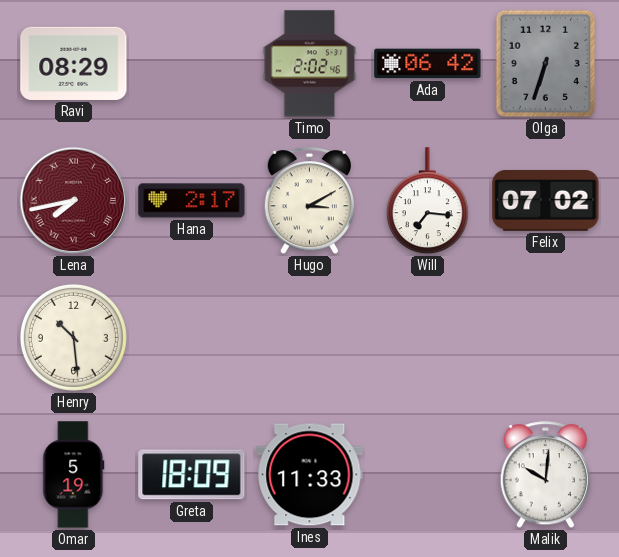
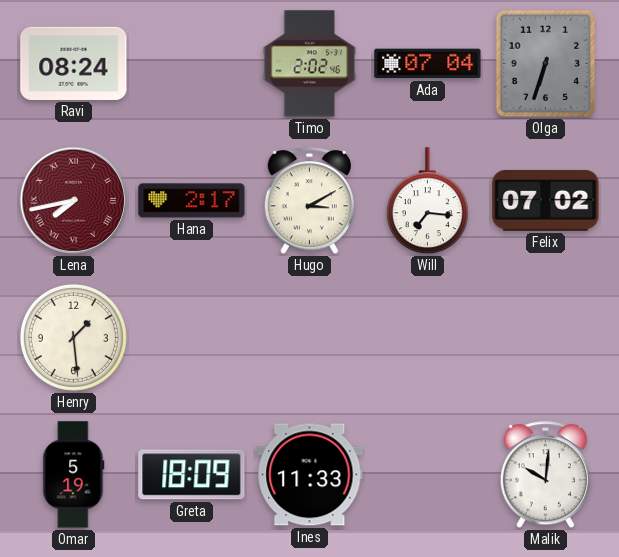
Ravi: 08:29 -> 08:24 (74, 63)
Ada: 06:42 -> 07:04 (428, 64)
Henry: 10:29 -> 1:29 (73, 337)
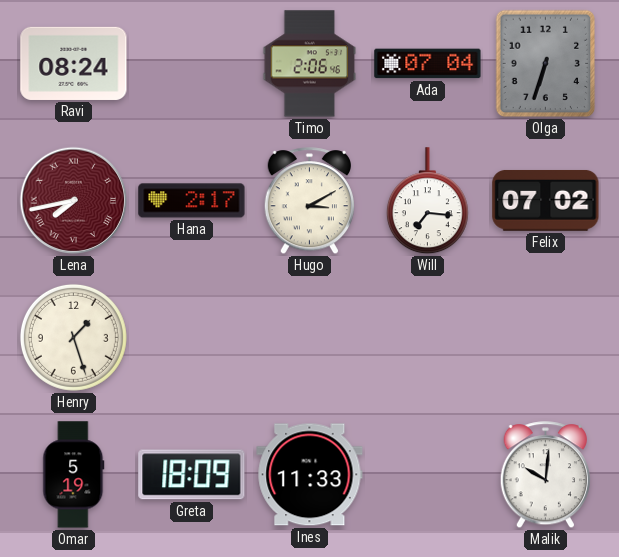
Timo: 2:02 -> 2:06 (310, 64)
Henry: 1:29 -> 1:27 (73, 337)
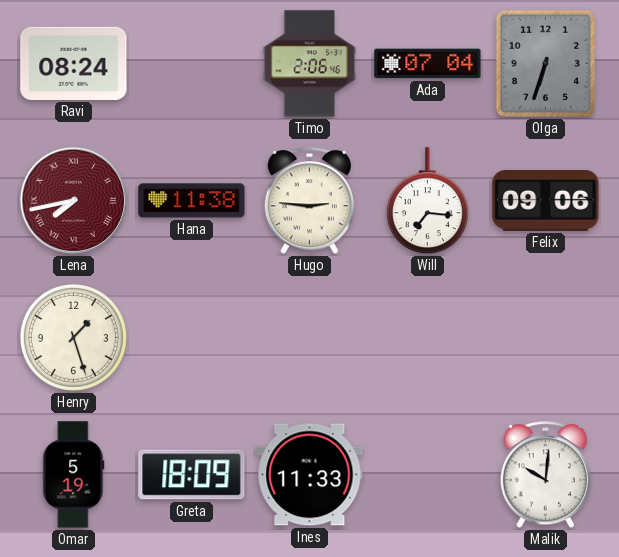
Hana: 2:17 -> 11:38 (192, 201)
Hugo: 3:10 -> 2:46 (309, 201)
Felix: 07:02 -> 09:06 (546, 200)
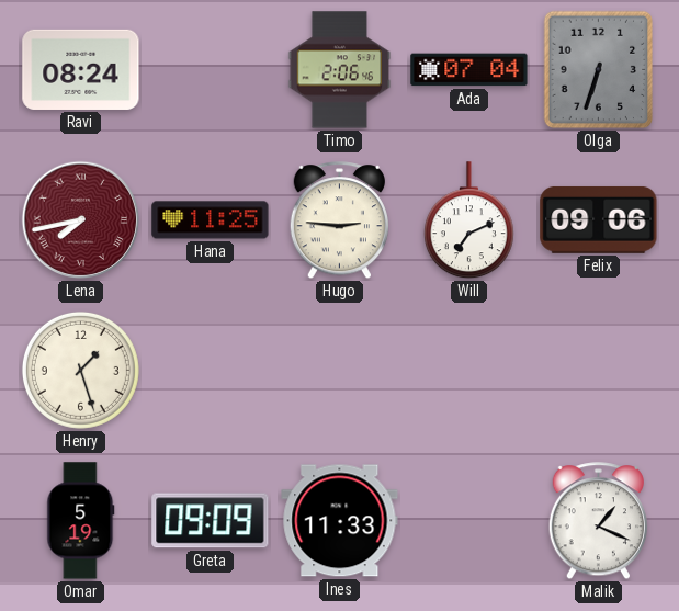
Hana: 11:38 -> 11:25 (211, 220)
Will: 7:16 -> 7:11 (468, 220)
Greta: 18:09 -> 09:09 (211, 521)
Malik: 10:01 -> 1:19 (598, 521)
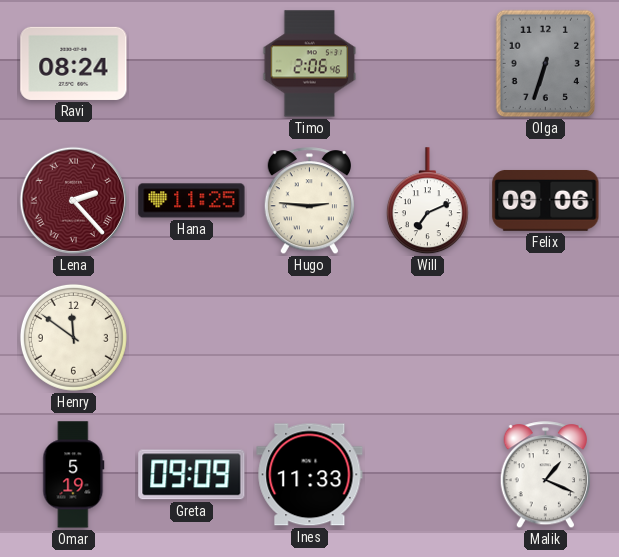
Ada: 07:04 -> none (469, 70)
Lena: 7:43 -> 2:23 (74, 201)
Henry: 1:27 -> 11:51 (73, 337)
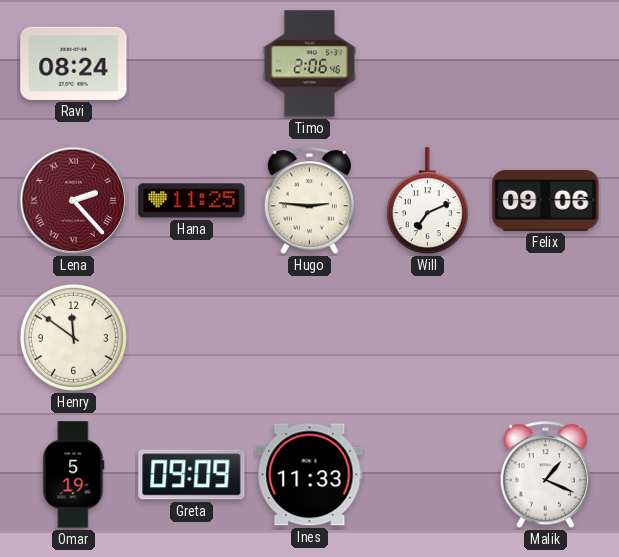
Olga: 6:33 -> none (546, 64)
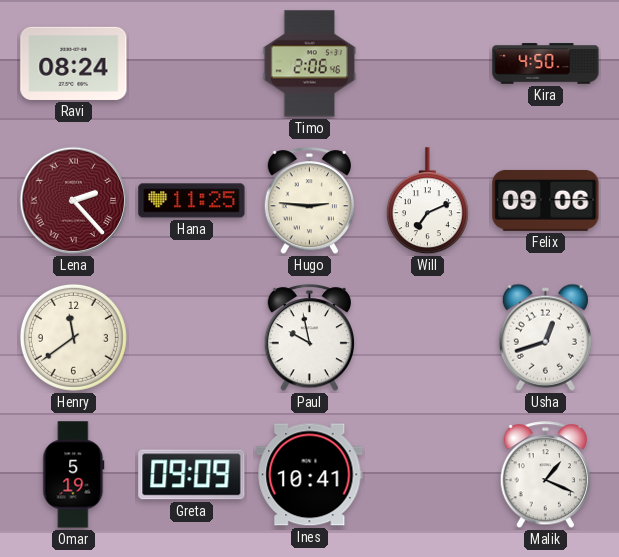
Kira: none -> 4:50 (546, 64)
Henry: 11:51 -> 11:39 (73, 337)
Paul: none -> 9:58 (309, 338)
Usha: none -> 12:42 (545, 337)
Ines: 11:33 -> 10:41 (310, 475)
